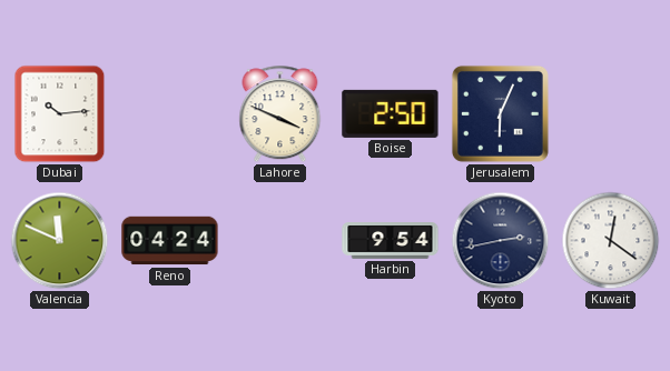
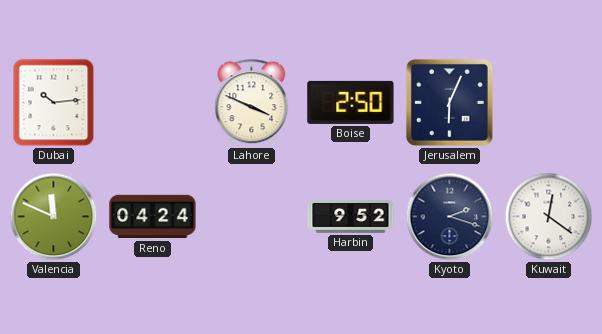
Harbin: 9:54 -> 9:52 (351, 217)
Kyoto: 2:43 -> 2:18 (450, 217)
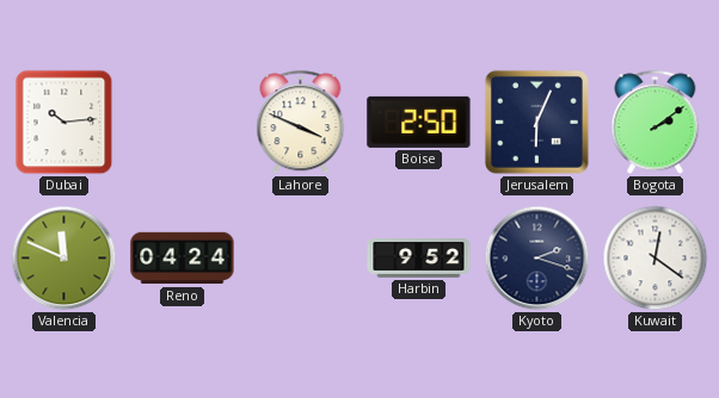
Bogota: none -> 2:09 (656, 123)
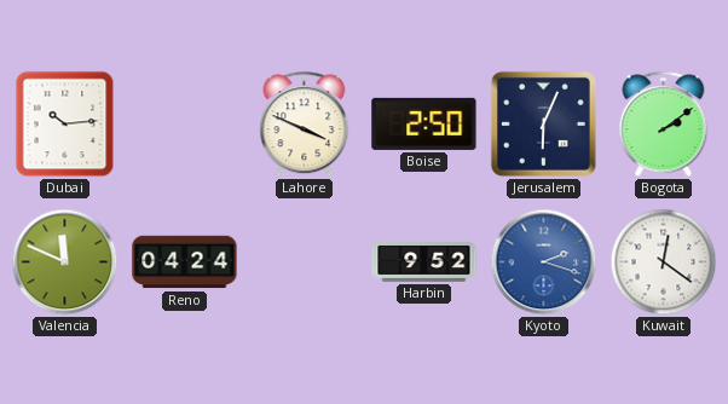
Kyoto dial: navy -> blue (544, 262)
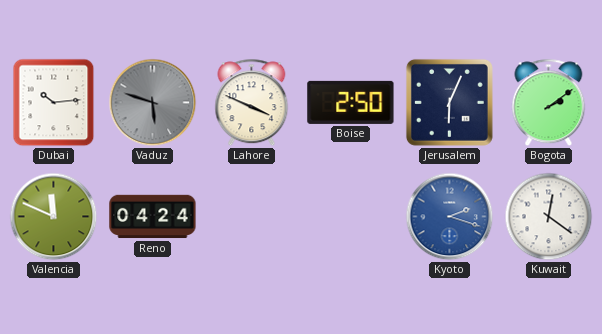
Vaduz: none -> 5:48 (153, 103)
Harbin: 9:52 -> none (424, 262)
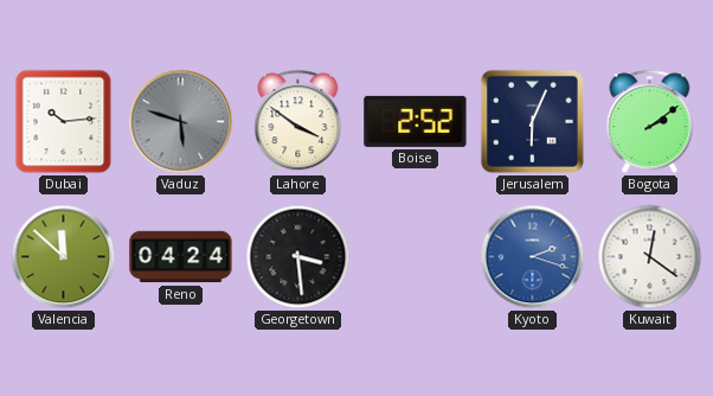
Lahore: 3:49 -> 3:51 (298, 122)
Boise: 2:50 -> 2:52 (416, 121)
Valencia: 11:49 -> 11:52 (64, 257)
Georgetown: none -> 3:29 (298, 257)
